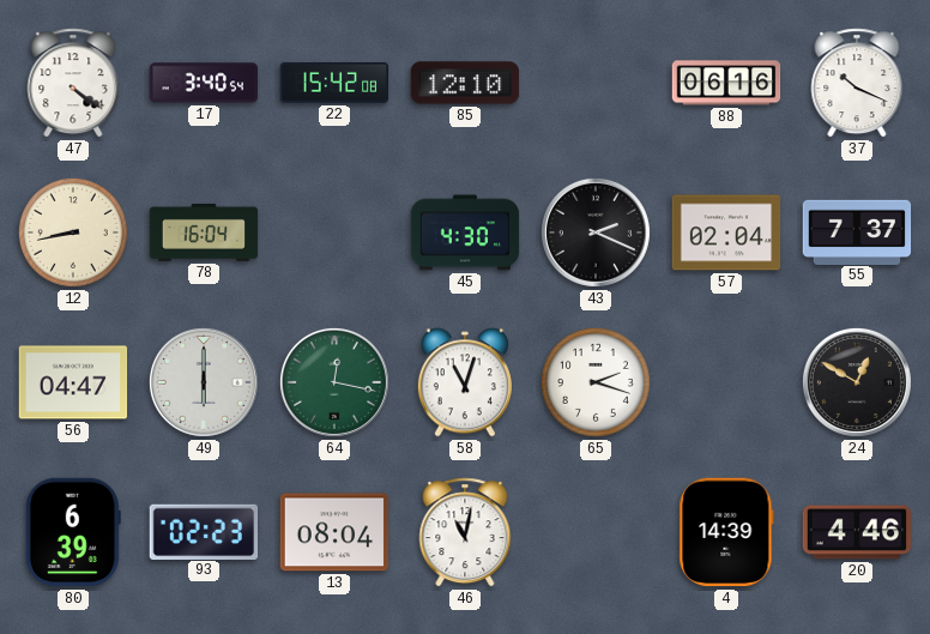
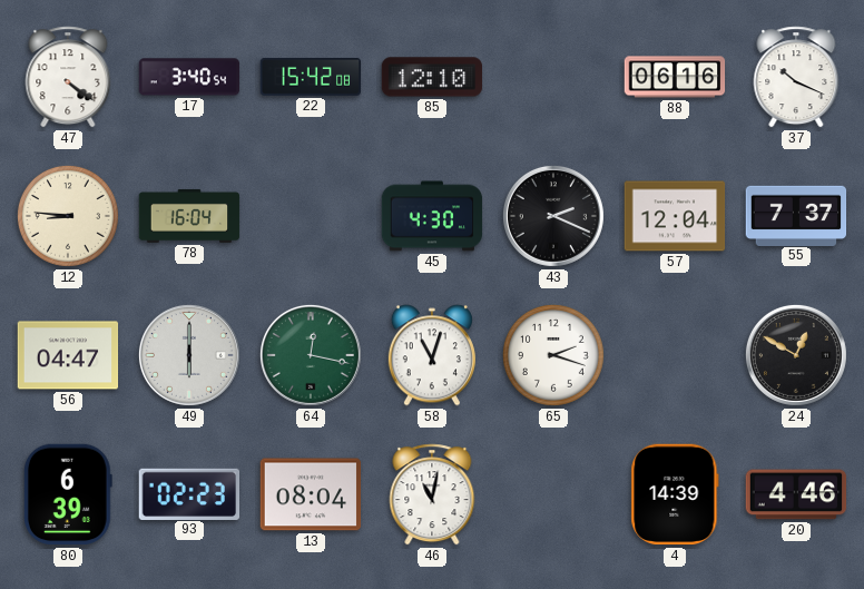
12: 8:43 -> 8:46 (68, 216)
57: 02:04 -> 12:04 (675, 216)
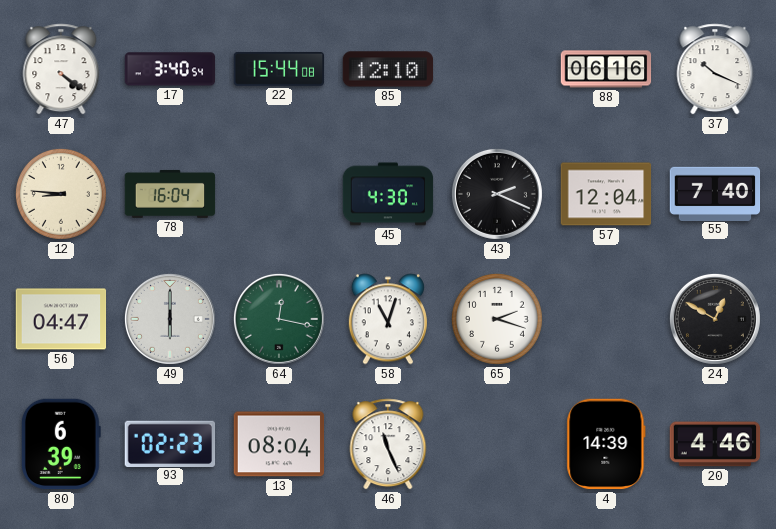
22: 15:42 -> 15:44 (279, 69)
55: 7:37 -> 7:40 (715, 193)
46: 11:02 -> 11:26 (388, 444)
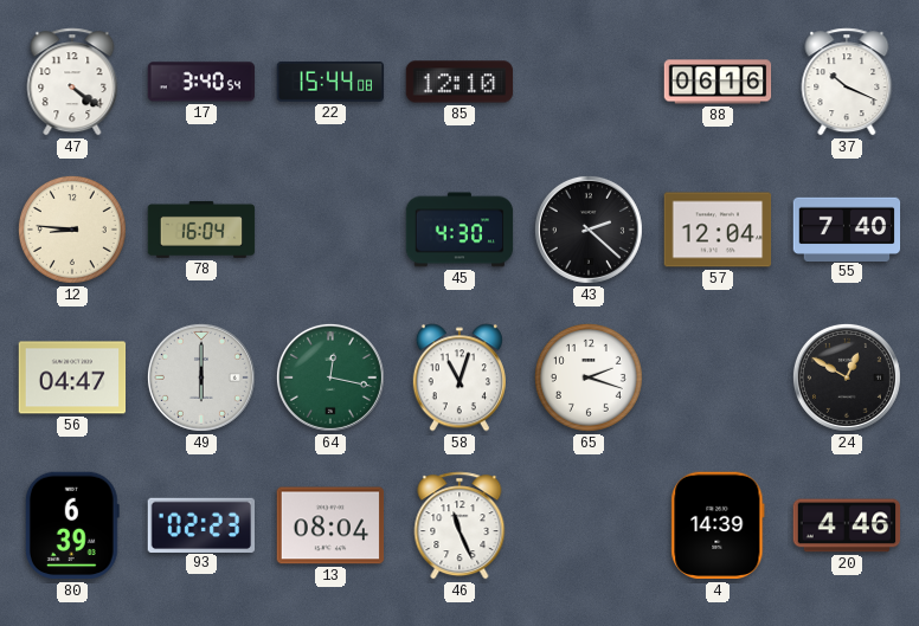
43: 2:19 -> 2:22 (589, 230)
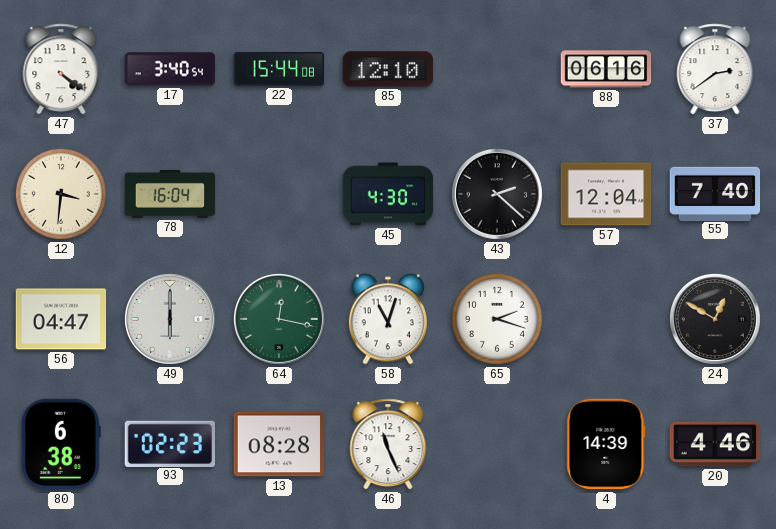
37: 10:19 -> 2:39 (715, 69)
12: 8:46 -> 3:31 (61, 194)
80: 6:39 -> 6:38 (61, 444)
13: 08:04 -> 08:28 (279, 444)
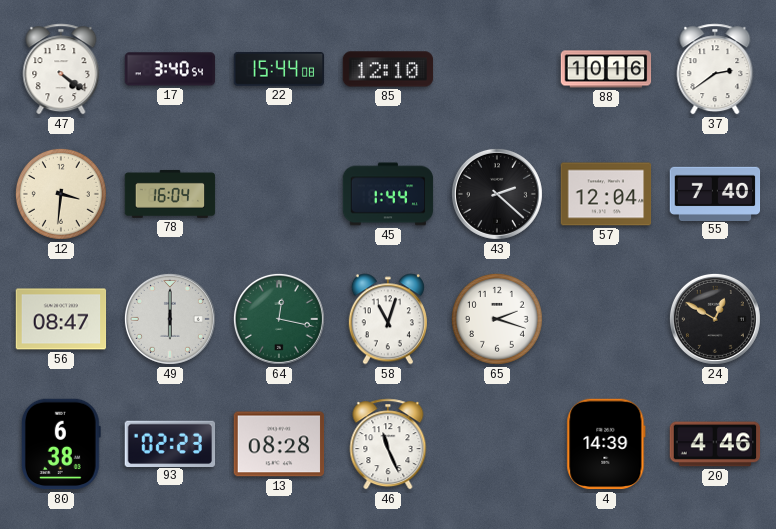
88: 06:16 -> 10:16 (606, 69)
45: 4:30 -> 1:44 (388, 194)
56: 04:47 -> 08:47 (61, 319)
